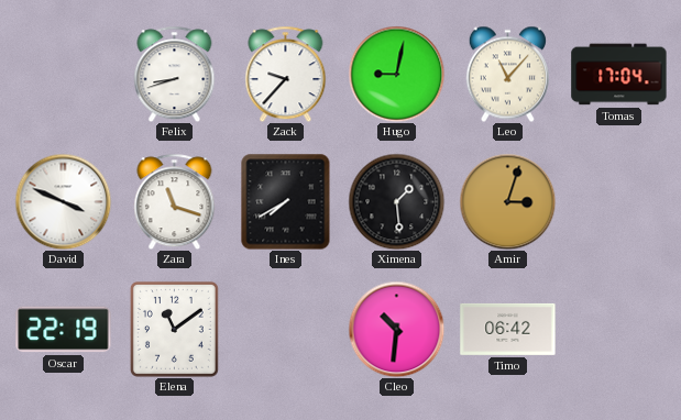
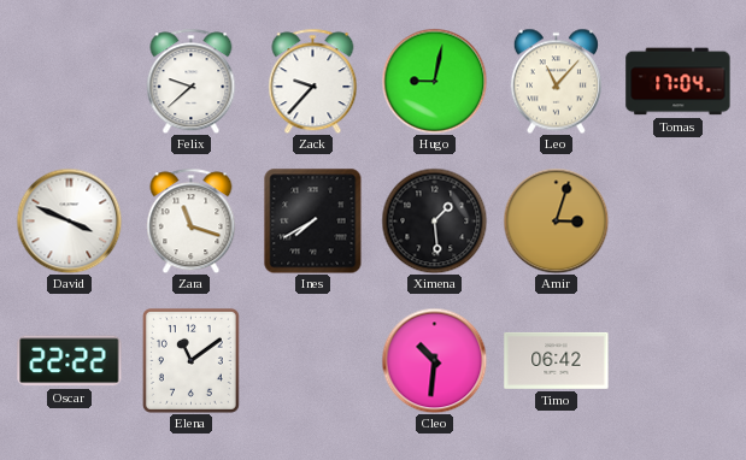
Felix: 8:42 -> 9:38 (192, 81)
Oscar: 22:19 -> 22:22 (70, 361)
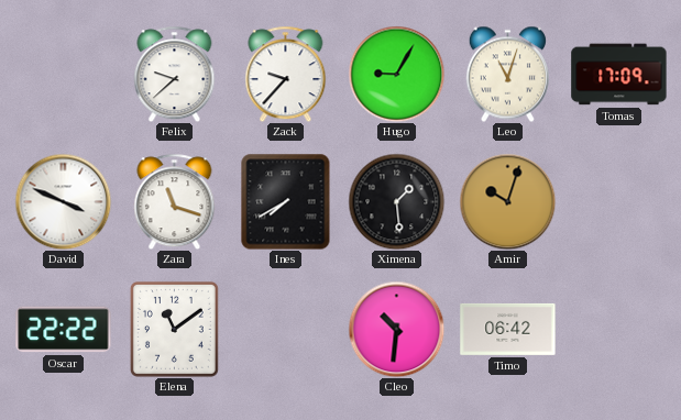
Hugo: 9:02 -> 9:05 (396, 74)
Leo: 11:07 -> 11:03 (507, 74)
Tomas: 17:04 -> 17:09 (619, 75)
Amir: 3:03 -> 10:03 (507, 201)
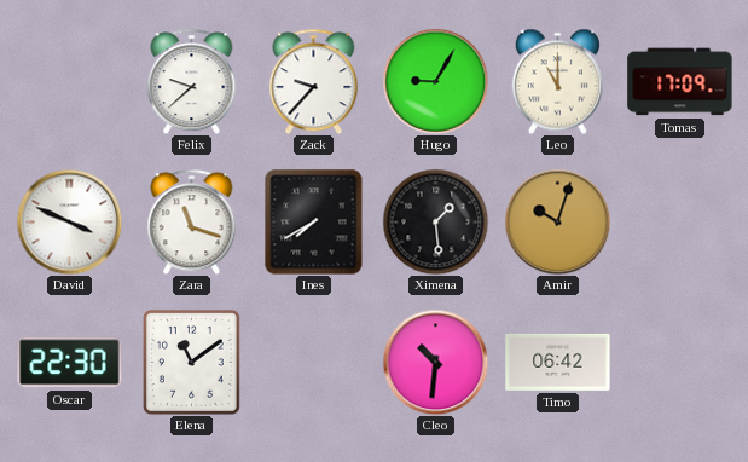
Leo: 11:03 -> 11:00 (557, 81)
Oscar: 22:22 -> 22:30 (70, 363)
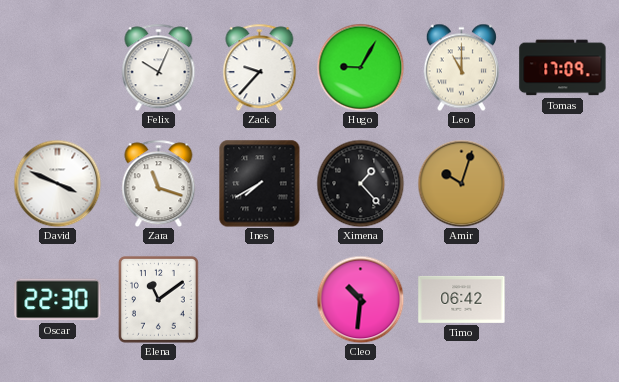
Felix: 9:38 -> 10:04 (159, 67)
Ximena: 1:29 -> 1:23 (360, 183)
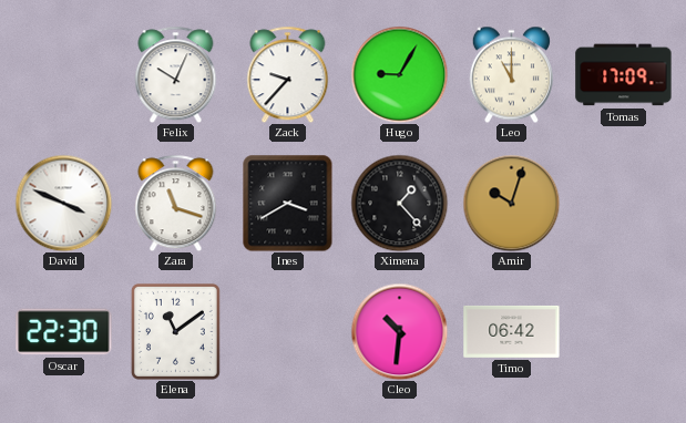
Ines: 7:40 -> 3:40 (288, 203)
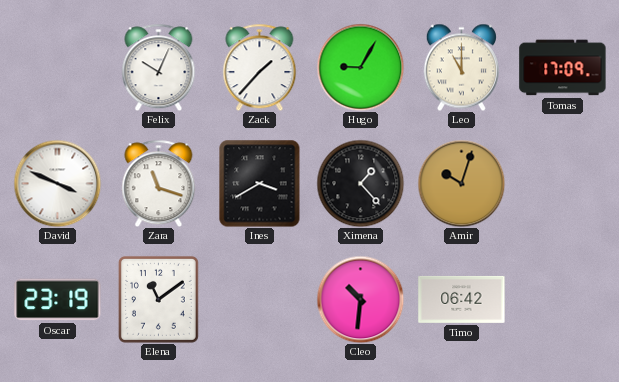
Zack: 9:37 -> 1:37 (260, 67)
Oscar: 22:30 -> 23:19 (58, 300)
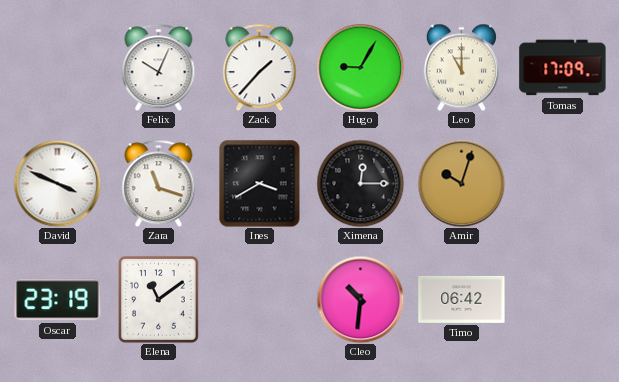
Ximena: 1:23 -> 12:15 (360, 183)
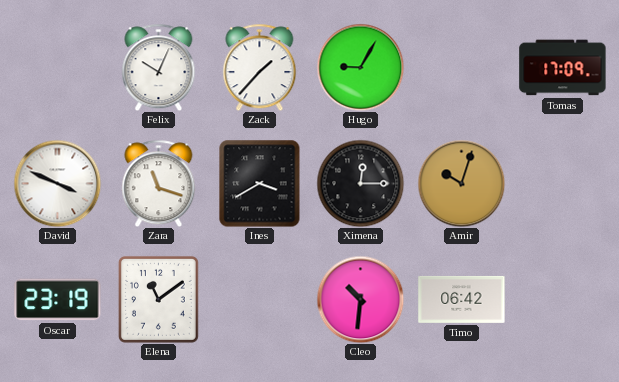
Leo: 11:00 -> none (461, 67)
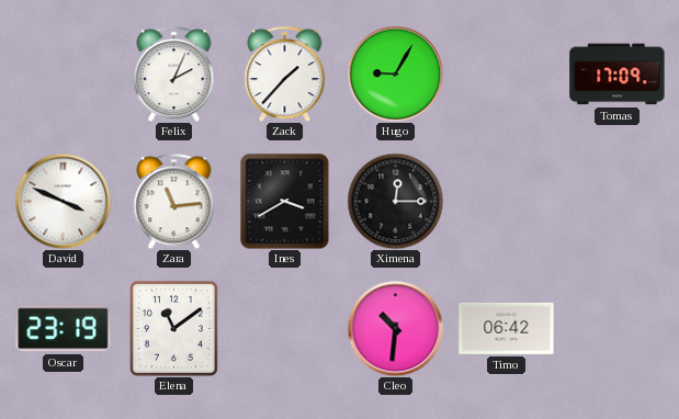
Felix: 10:04 -> 2:04 (174, 73)
Zara: 11:18 -> 11:14 (174, 201)
Amir: 10:03 -> none (461, 183)
